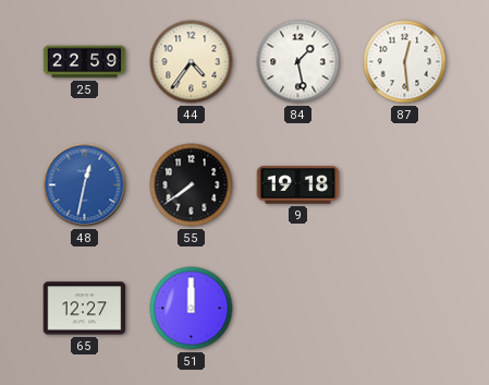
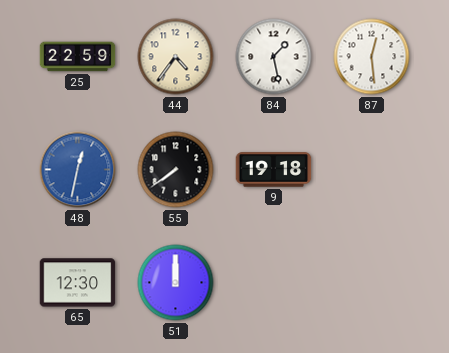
65: 12:27 -> 12:30 (78, 283)
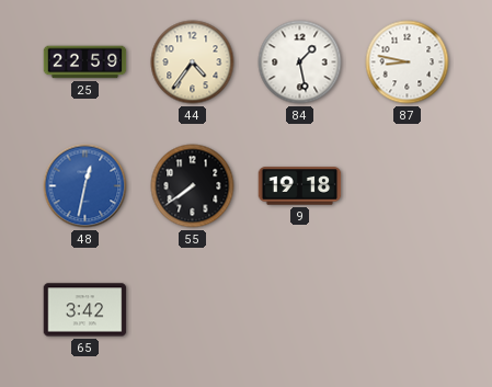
87: 12:29 -> 8:47 (408, 62)
65: 12:30 -> 3:42 (85, 310)
51: 12:00 -> none (176, 283)
